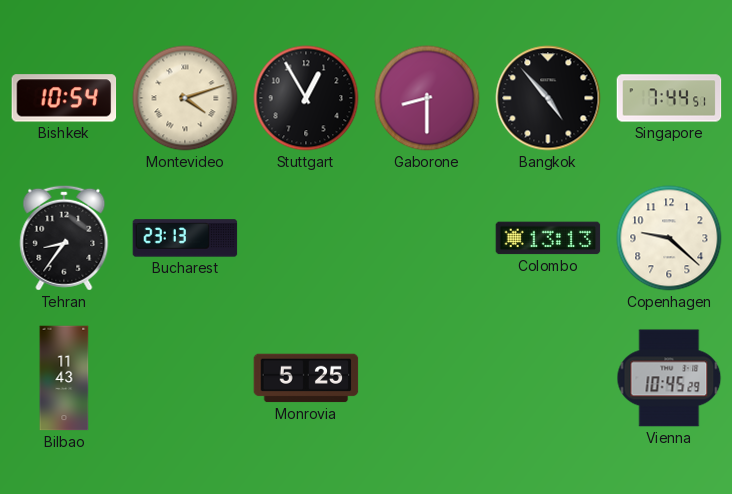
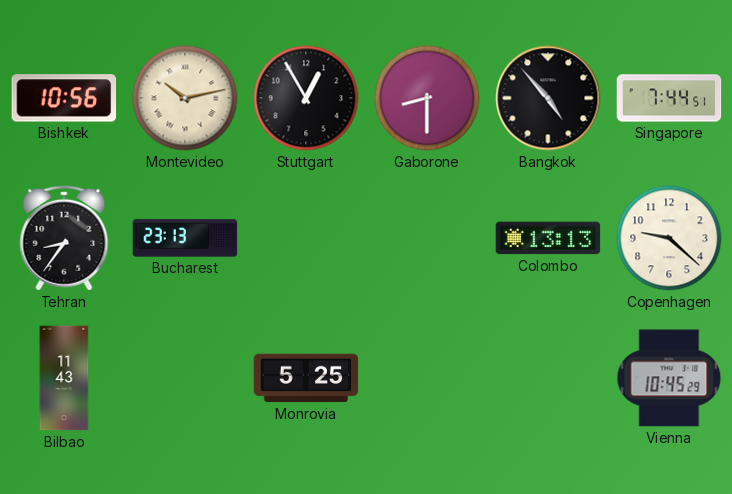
Bishkek: 10:54 -> 10:56 (64, 98)
Montevideo: 4:12 -> 10:13 (185, 98)
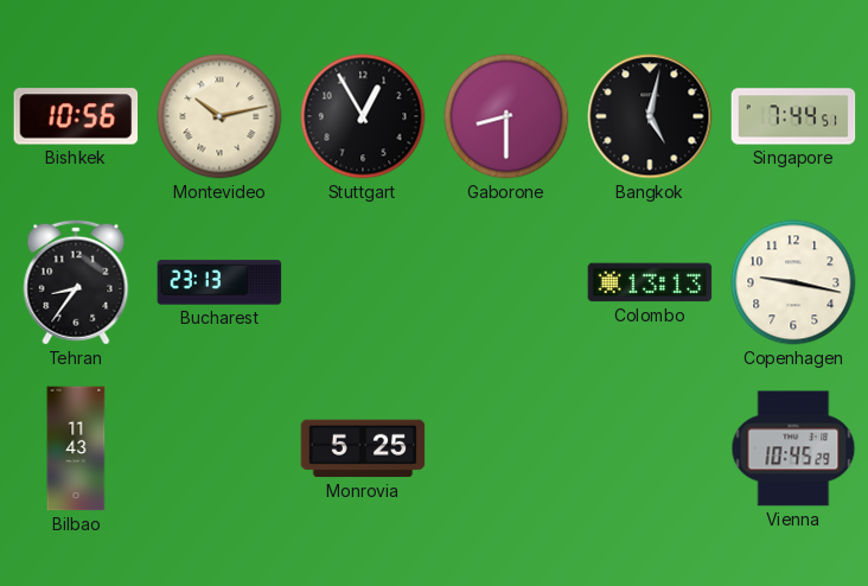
Bangkok: 4:53 -> 5:02 (650, 116)
Copenhagen: 9:22 -> 9:17 (793, 282)
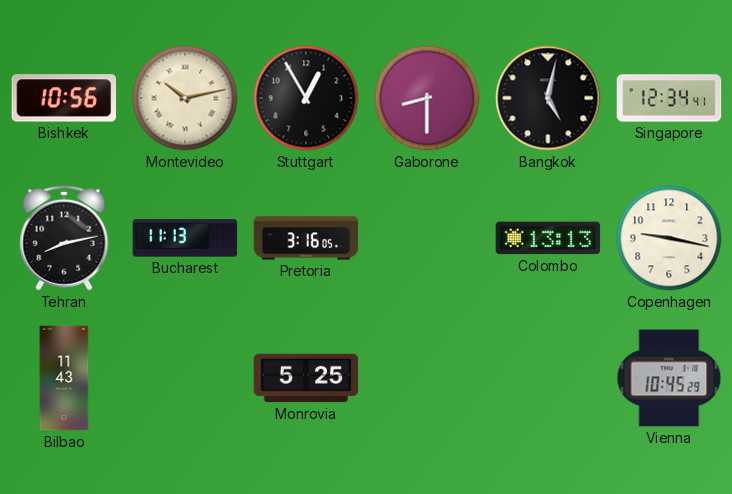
Singapore: 7:44 -> 12:34 (669, 98)
Tehran: 8:36 -> 8:13 (64, 238)
Bucharest: 23:13 -> 11:13 (185, 238)
Pretoria: none -> 3:16 (306, 238)
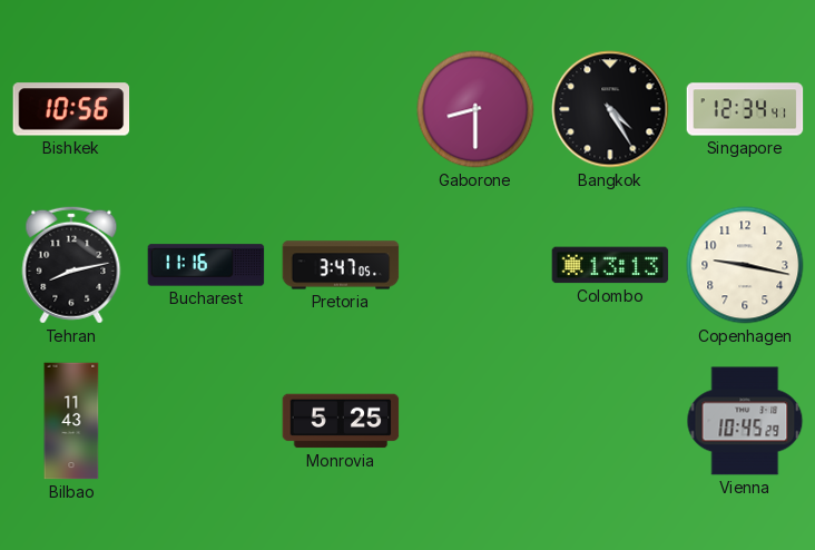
Montevideo: 10:13 -> none (185, 98)
Stuttgart: 12:55 -> none (306, 98)
Bangkok: 5:02 -> 4:25 (610, 109)
Bucharest: 11:13 -> 11:16 (206, 265)
Pretoria: 3:16 -> 3:47 (341, 265)
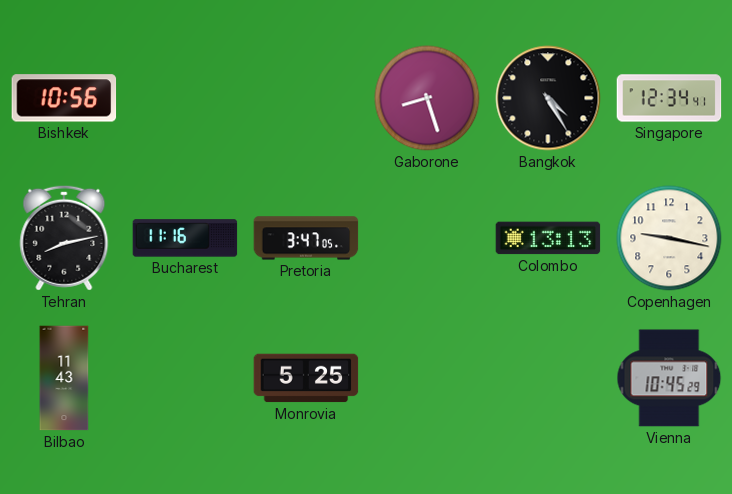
Gaborone: 8:30 -> 8:27 (427, 98)
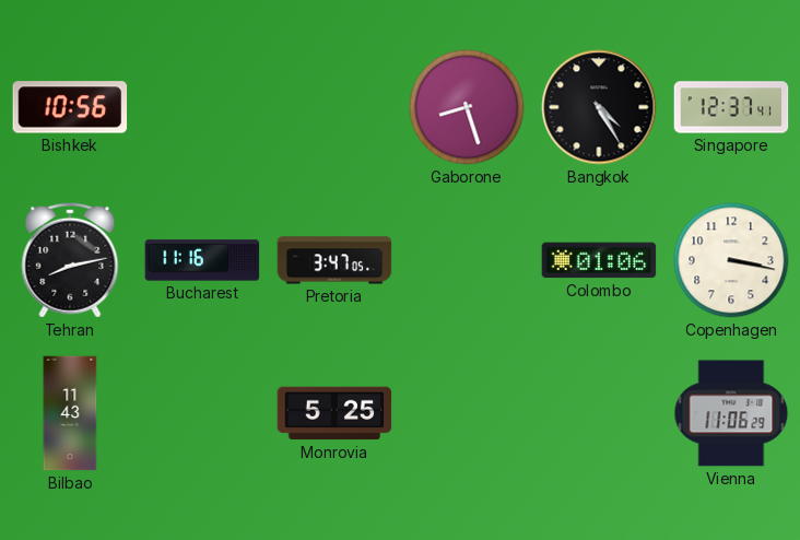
Singapore: 12:34 -> 12:37 (731, 107)
Colombo: 13:13 -> 01:06 (599, 260)
Copenhagen: 9:17 -> 3:17 (731, 260)
Vienna: 10:45 -> 11:06 (731, 413)
